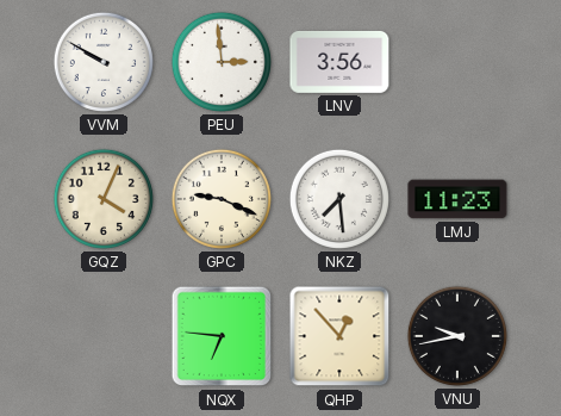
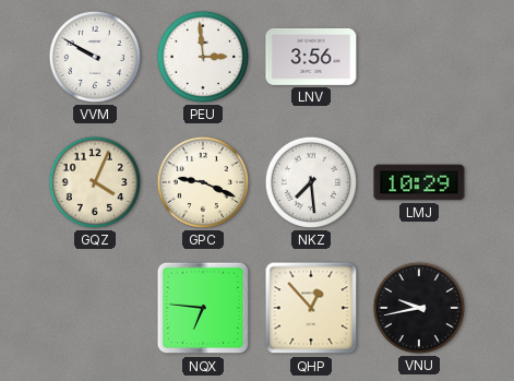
LMJ: 11:23 -> 10:29 (419, 182)
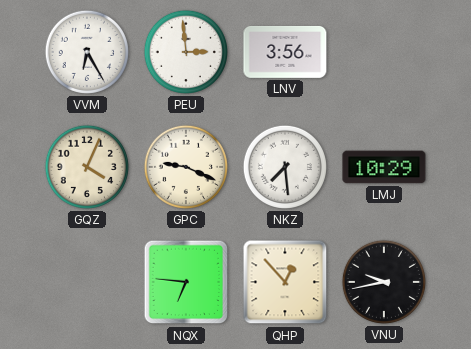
VVM: 9:50 -> 6:25 (87, 52)
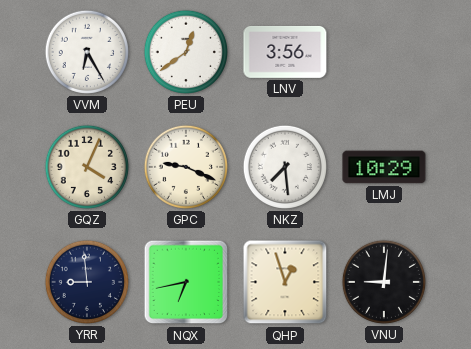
PEU: 2:59 -> 12:39 (186, 52)
YRR: none -> 8:59 (87, 282)
NQX: 6:46 -> 6:43 (186, 282)
QHP: 12:53 -> 12:57 (285, 282)
VNU: 9:43 -> 9:01 (384, 282)
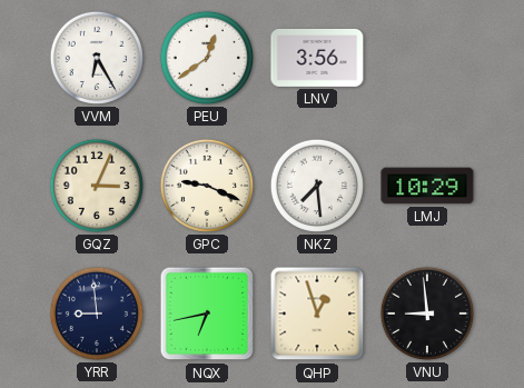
GQZ: 4:04 -> 3:04 (97, 186)
VNU: 9:01 -> 8:59 (427, 314)
